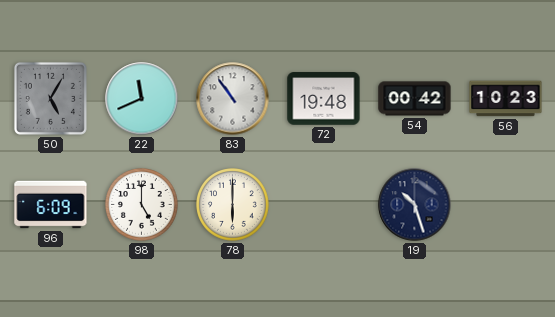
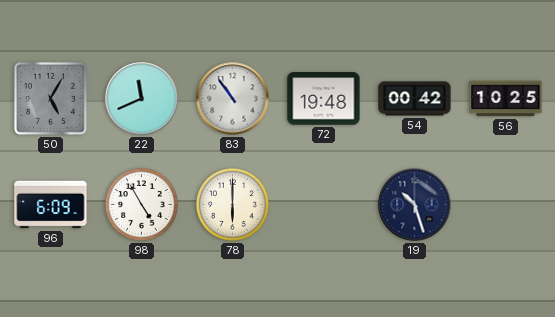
56: 10:23 -> 10:25 (506, 99)
98: 5:00 -> 4:55 (142, 205)
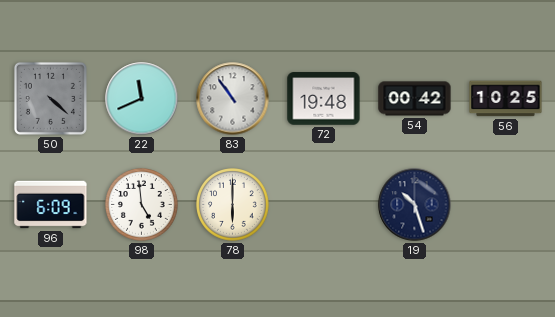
50: 5:05 -> 4:22 (50, 98)
98: 4:55 -> 4:59 (142, 205)
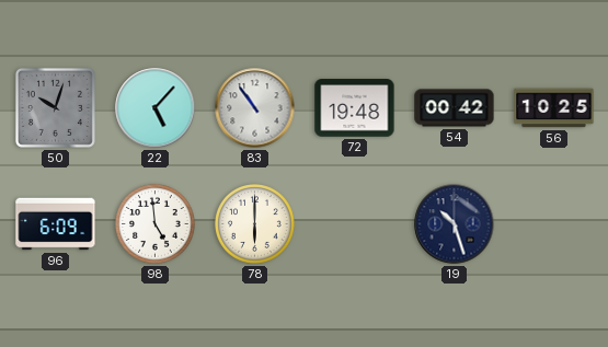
50: 4:22 -> 10:03 (55, 107)
22: 11:41 -> 5:07 (156, 108)
